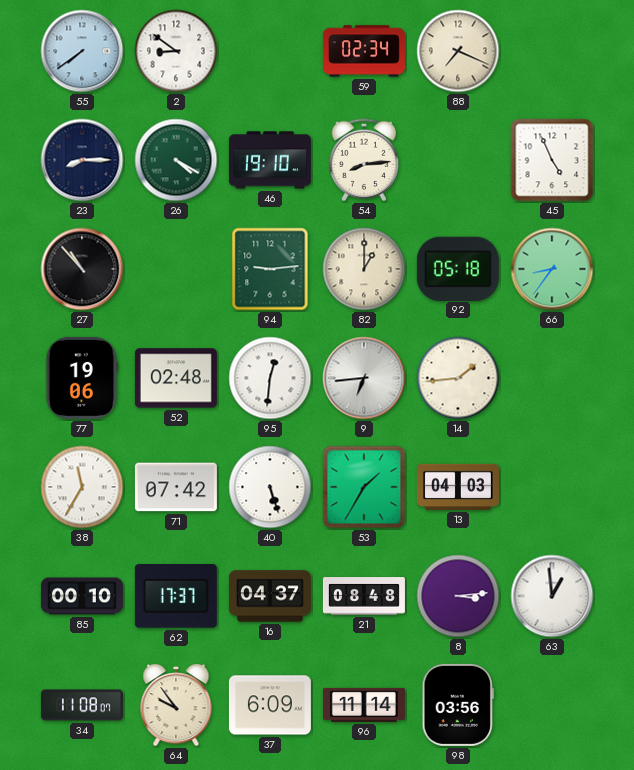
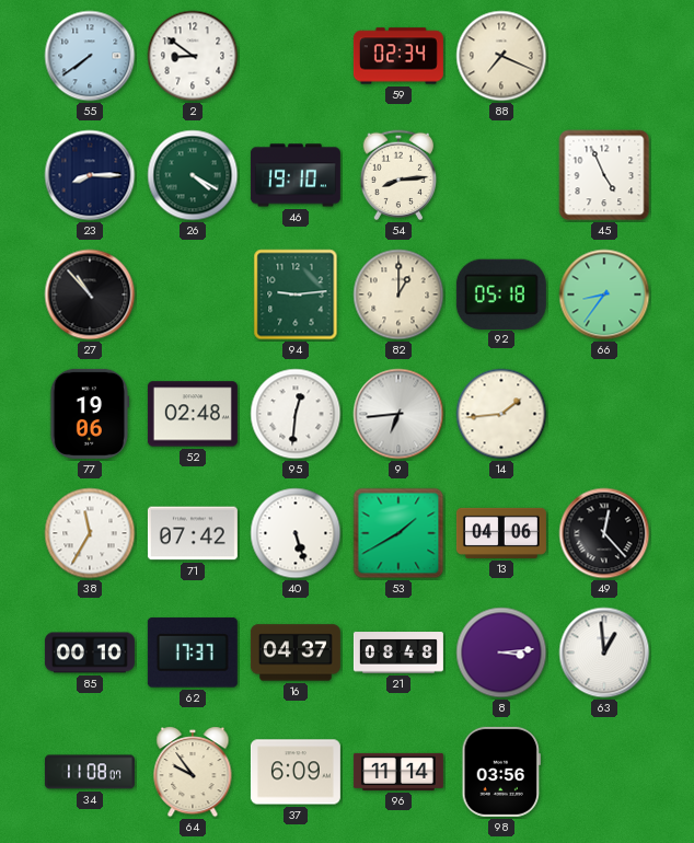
53: 1:35 -> 1:40 (398, 533)
13: 04:03 -> 04:06 (501, 533)
49: none -> 12:23 (604, 533)
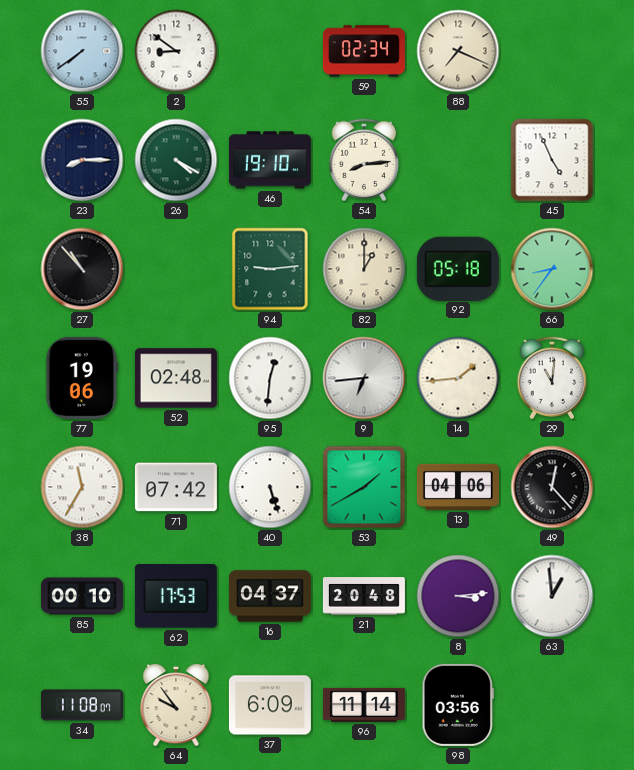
29: none -> 11:01 (552, 378)
62: 17:37 -> 17:53 (176, 596)
21: 08:48 -> 20:48 (364, 596)
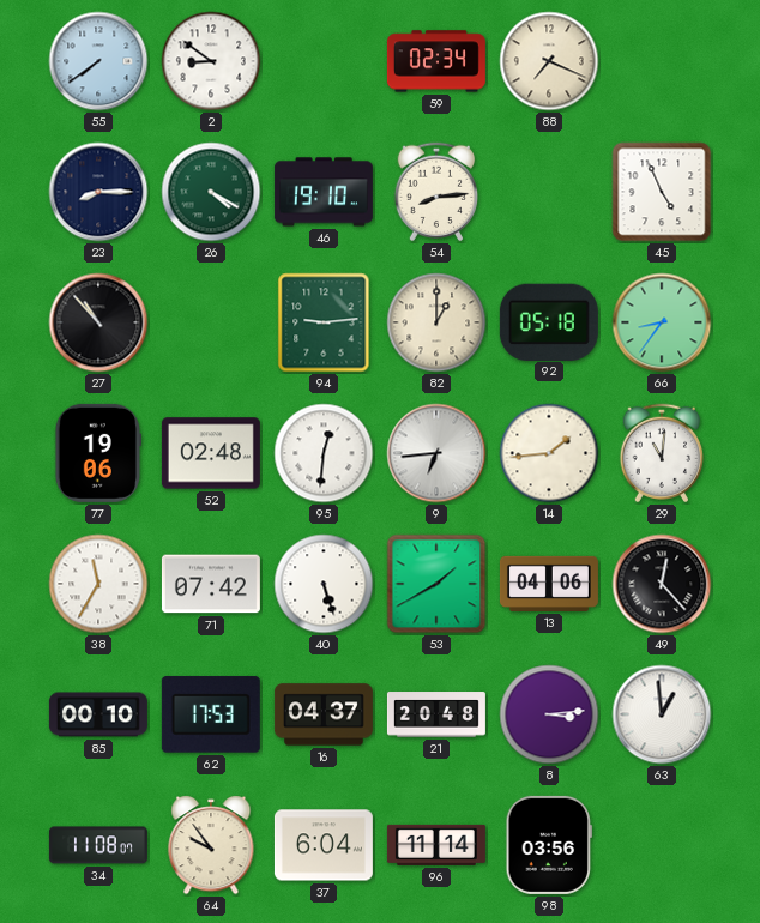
37: 6:09 -> 6:04 (324, 845)
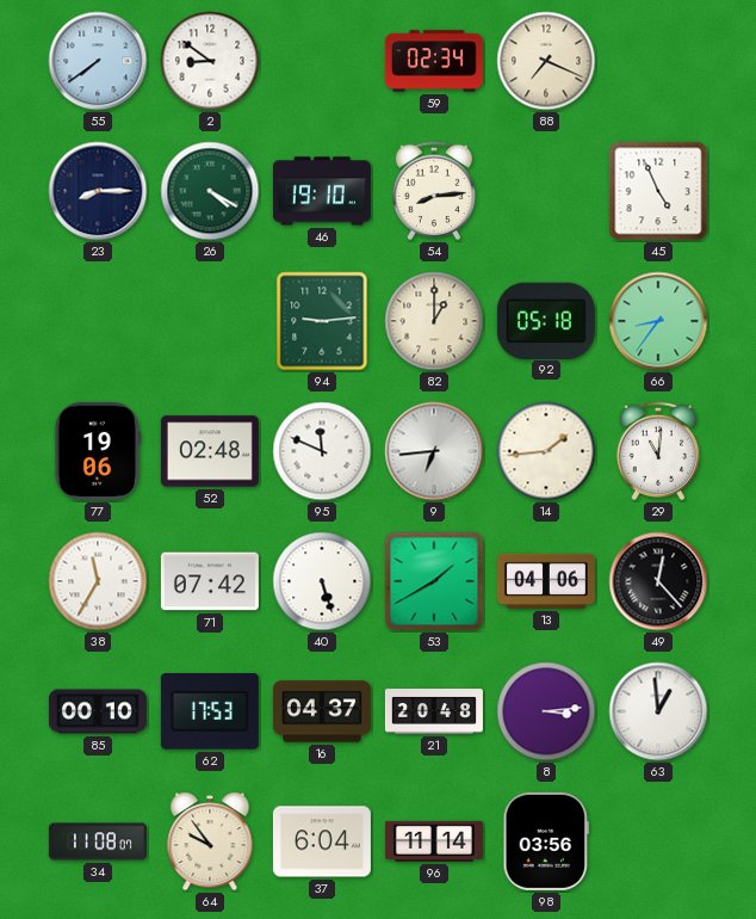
27: 10:53 -> none (98, 322)
95: 12:31 -> 11:49 (322, 451)
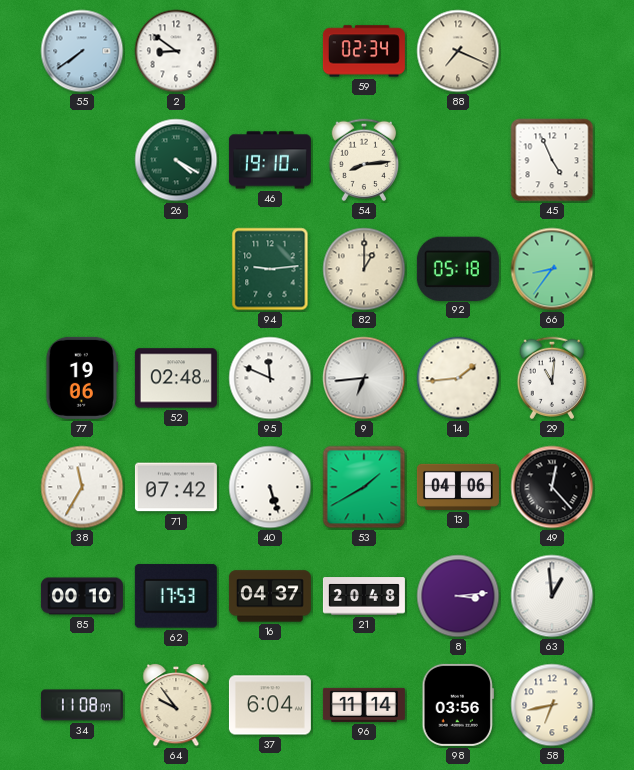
23: 8:15 -> none (98, 191)
58: none -> 6:43 (552, 705)
